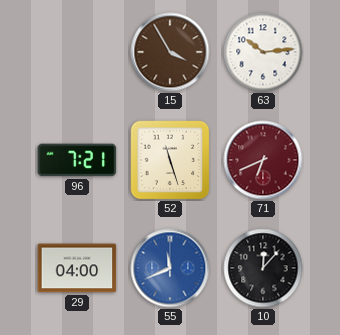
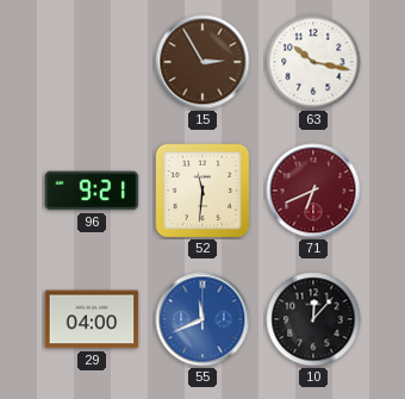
15: 3:55 -> 2:55 (202, 62)
63: 10:14 -> 10:17 (313, 62)
96: 7:21 -> 9:21 (92, 191)
52: 11:27 -> 11:31 (202, 191)
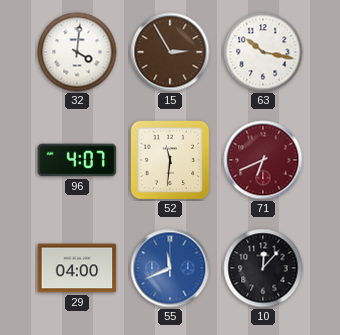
32: none -> 4:01 (77, 52)
96: 9:21 -> 4:07 (77, 160)
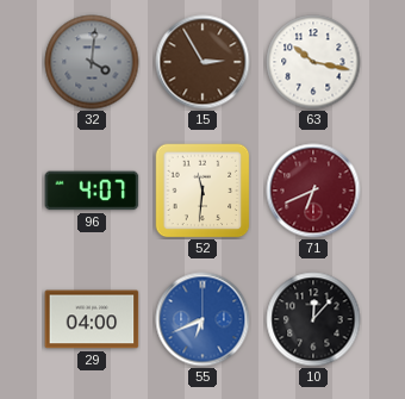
32 dial: white -> grey (92, 62)
55: 11:41 -> 6:41 (202, 319)
